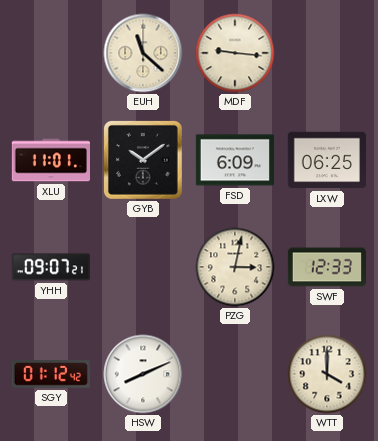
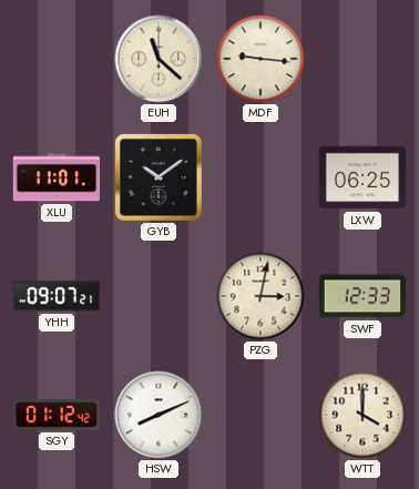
FSD: 6:09 -> none (234, 160)
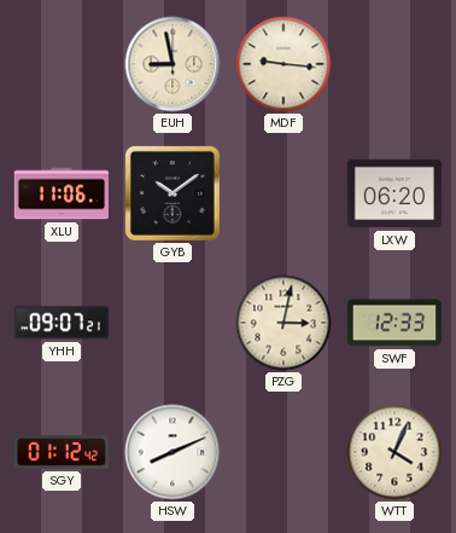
EUH: 11:22 -> 8:58 (173, 64)
XLU: 11:01 -> 11:06 (60, 193)
LXW: 06:25 -> 06:20 (393, 193)
WTT: 4:00 -> 4:04 (394, 452)
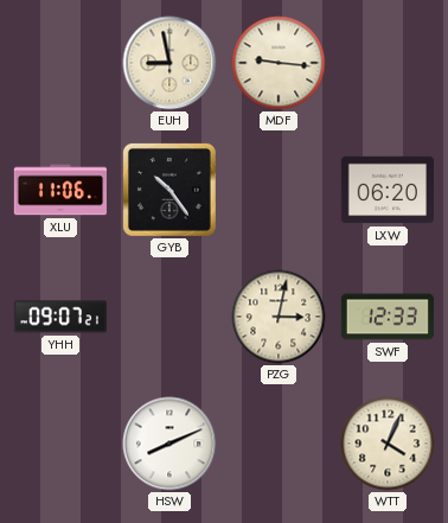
GYB: 10:09 -> 10:24 (169, 190)
SGY: 01:12 -> none (60, 452)
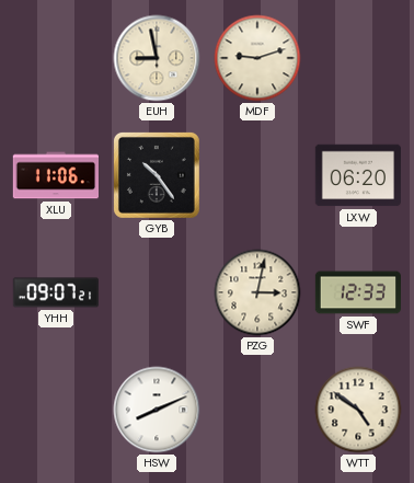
MDF: 9:16 -> 9:12 (257, 58)
WTT: 4:04 -> 4:51 (358, 410)
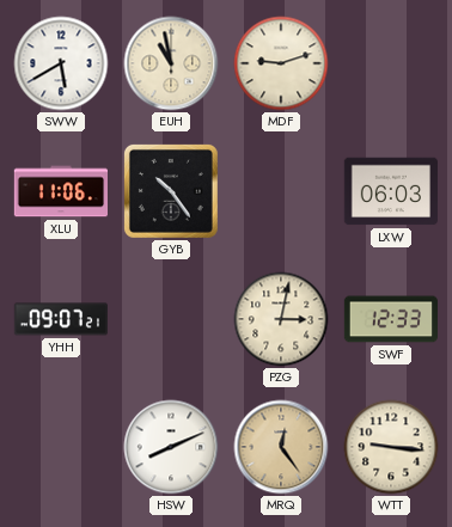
SWW: none -> 5:40 (61, 63)
EUH: 8:58 -> 10:58 (171, 63)
LXW: 06:20 -> 06:03 (390, 191)
MRQ: none -> 12:24 (281, 447)
WTT: 4:51 -> 9:16 (391, 447)
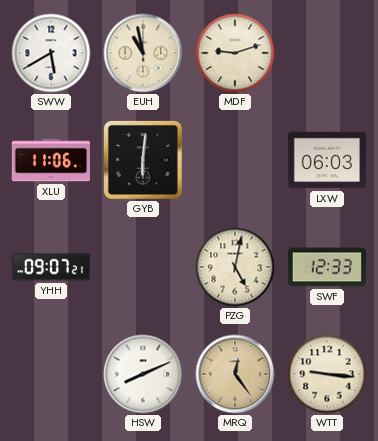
GYB: 10:24 -> 6:01 (143, 160)
PZG: 3:02 -> 5:02 (235, 267)
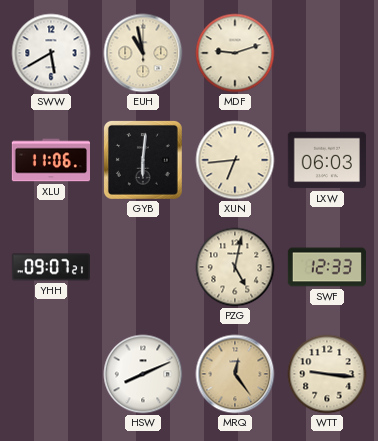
XUN: none -> 6:44 (235, 160)
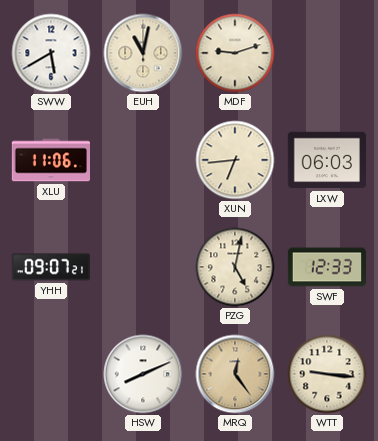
EUH: 10:58 -> 11:02 (143, 53)
GYB: 6:01 -> none (143, 160)
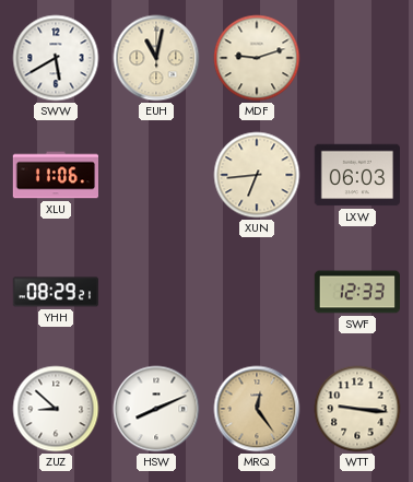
YHH: 09:07 -> 08:29 (55, 292)
PZG: 5:02 -> none (235, 267)
ZUZ: none -> 8:52 (56, 409)
